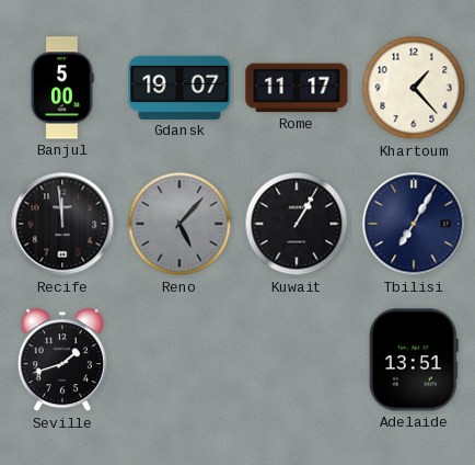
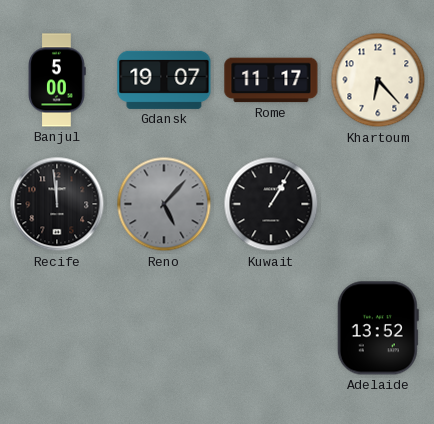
Khartoum: 1:23 -> 6:23 (378, 80)
Tbilisi: 7:05 -> none (414, 224)
Seville: 1:42 -> none (62, 361)
Adelaide: 13:51 -> 13:52 (378, 328)
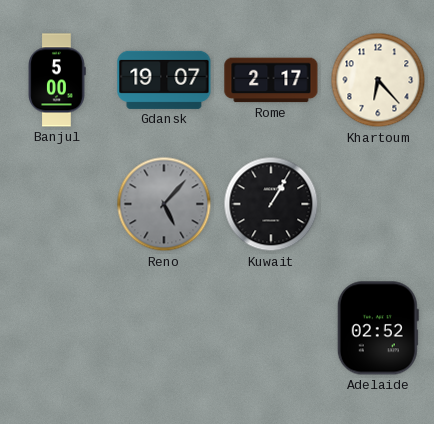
Rome: 11:17 -> 2:17 (271, 80)
Recife: 11:59 -> none (57, 204)
Adelaide: 13:52 -> 02:52 (378, 328)
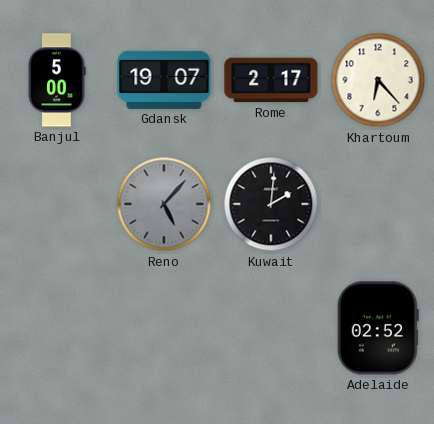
Kuwait: 1:05 -> 2:01 (271, 204)
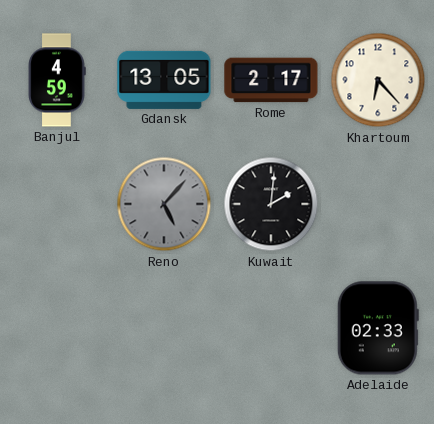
Banjul: 5:00 -> 4:59 (57, 80)
Gdansk: 19:07 -> 13:05 (164, 80)
Adelaide: 02:52 -> 02:33 (378, 328)
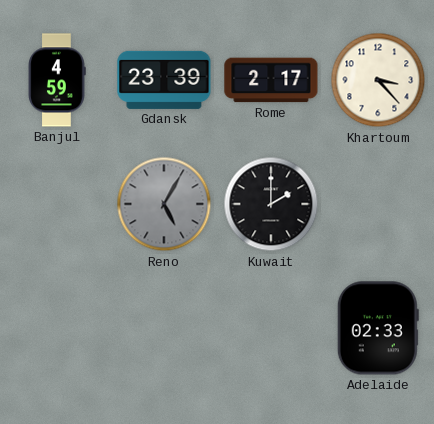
Gdansk: 13:05 -> 23:39 (164, 80)
Khartoum: 6:23 -> 3:23 (378, 80)
Reno: 5:07 -> 5:05 (164, 204)
Kuwait: 2:01 -> 2:00 (271, 204)
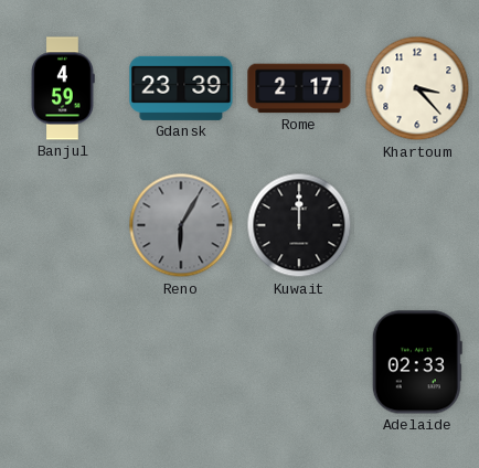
Reno: 5:05 -> 6:05 (181, 225)
Kuwait: 2:00 -> 12:00 (299, 225)
